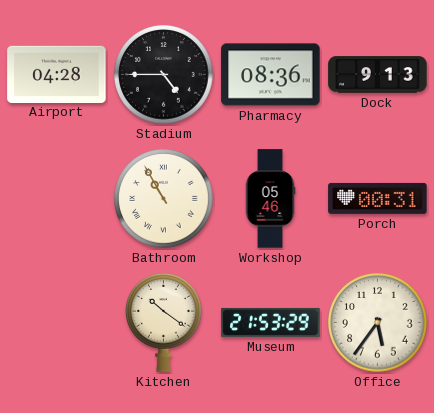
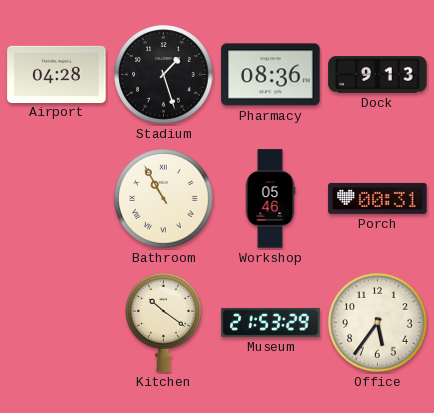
Stadium: 4:45 -> 1:27 (164, 75)
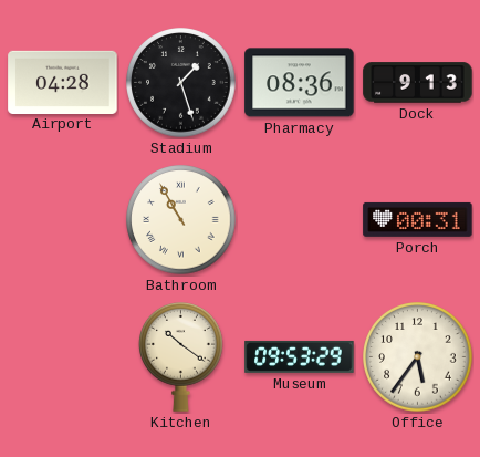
Workshop: 05:46 -> none (270, 199)
Museum: 21:53 -> 09:53 (300, 356)
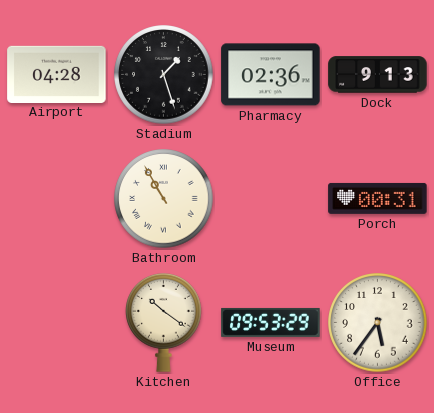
Pharmacy: 08:36 -> 02:36 (271, 75)
